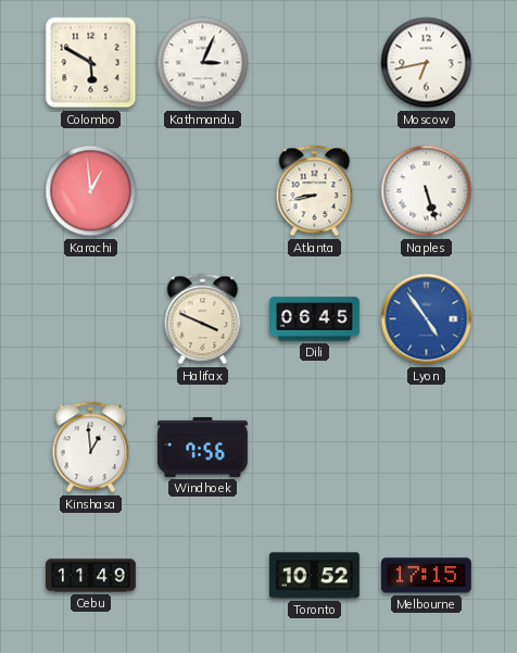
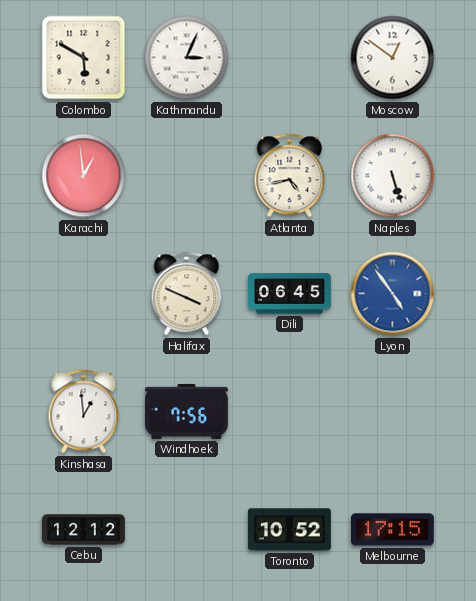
Moscow: 6:43 -> 12:51 (393, 58)
Atlanta: 8:43 -> 4:43 (290, 176)
Cebu: 11:49 -> 12:12 (84, 530)
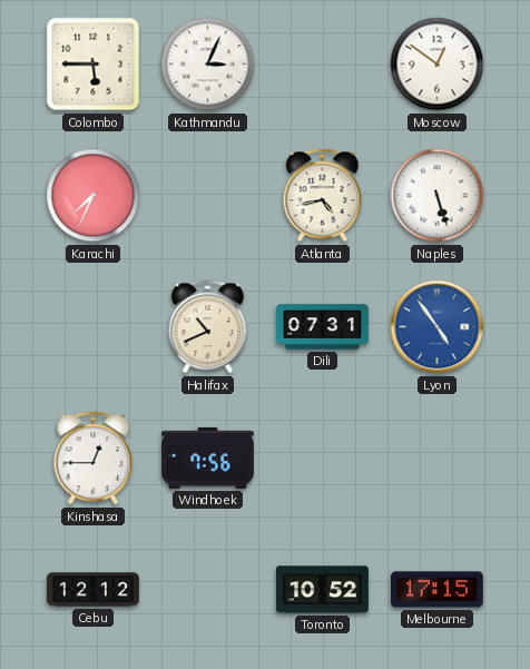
Colombo: 5:50 -> 5:45 (94, 65)
Karachi: 12:59 -> 7:34 (94, 196)
Halifax: 3:49 -> 10:41 (208, 327)
Dili: 06:45 -> 07:31 (323, 327)
Kinshasa: 12:59 -> 12:45 (94, 459)
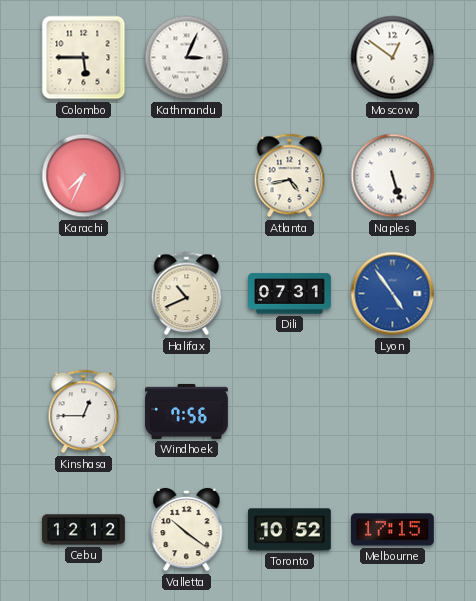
Valletta: none -> 10:21 (187, 530)
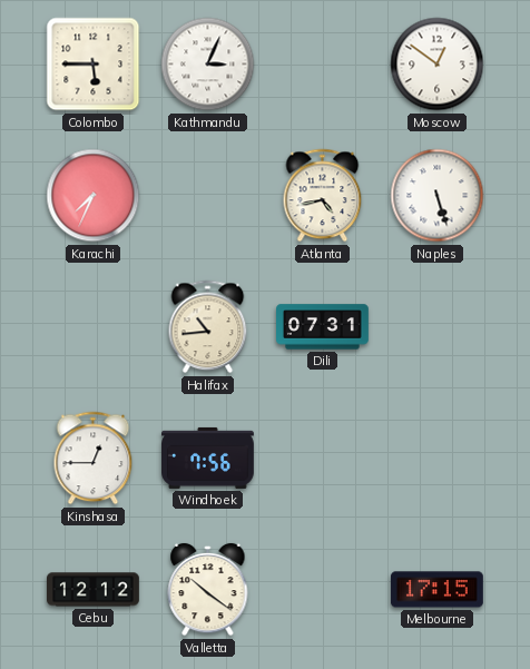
Halifax: 10:41 -> 10:44 (208, 327)
Lyon: 4:54 -> none (393, 294)
Toronto: 10:52 -> none (289, 530)
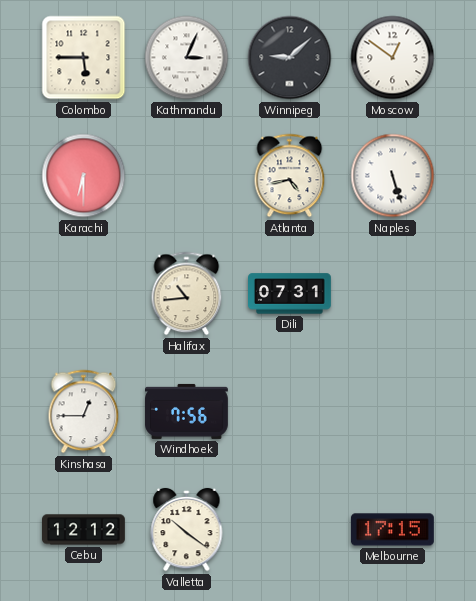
Winnipeg: none -> 9:08 (290, 58)
Karachi: 7:34 -> 6:30 (84, 176)
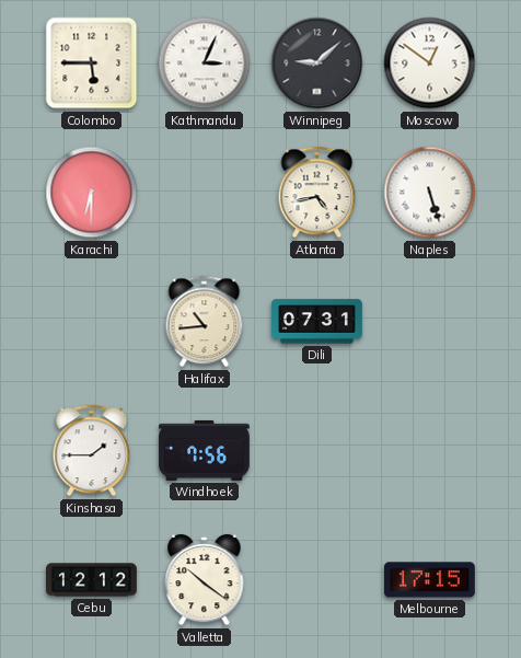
Kinshasa: 12:45 -> 1:45 (92, 451)
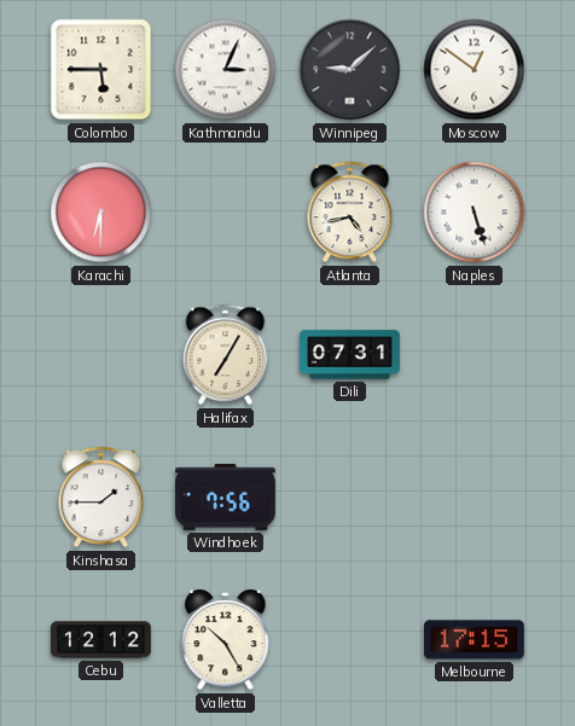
Halifax: 10:44 -> 7:05 (226, 355)
Valletta: 10:21 -> 10:25 (226, 640)
